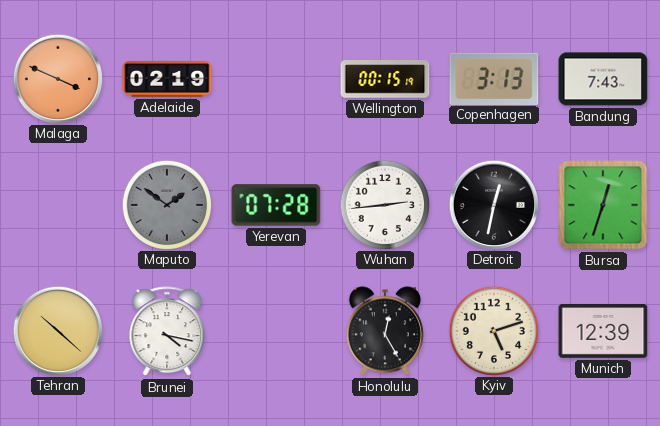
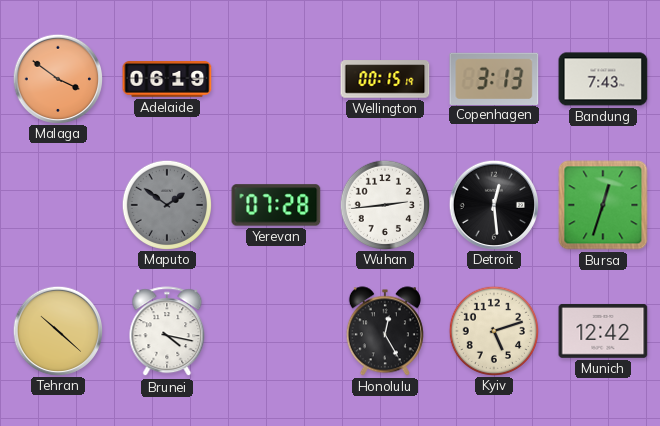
Malaga: 3:49 -> 3:51 (57, 78)
Adelaide: 02:19 -> 06:19 (167, 79)
Detroit: 12:32 -> 12:29 (493, 204)
Munich: 12:39 -> 12:42 (603, 331)
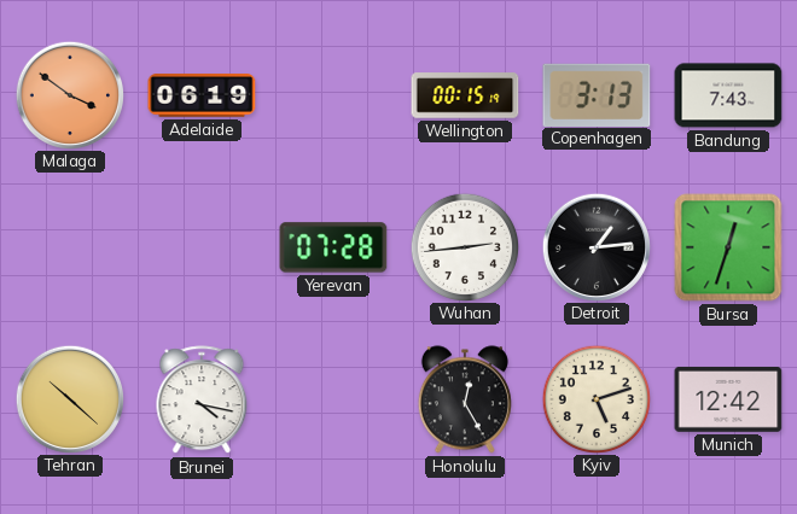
Maputo: 1:51 -> none (166, 204)
Detroit: 12:29 -> 1:14 (595, 246)
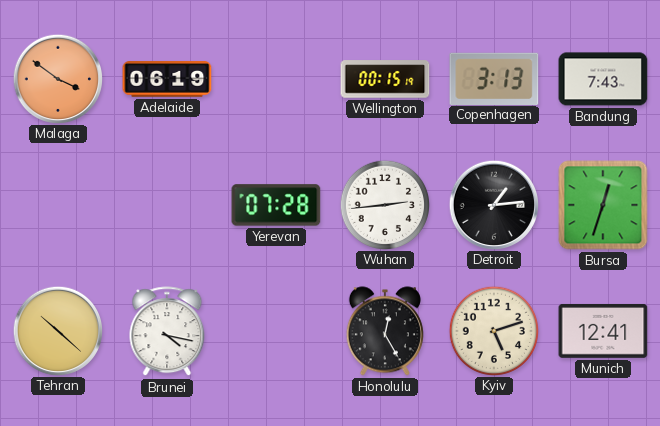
Munich: 12:42 -> 12:41 (603, 331)
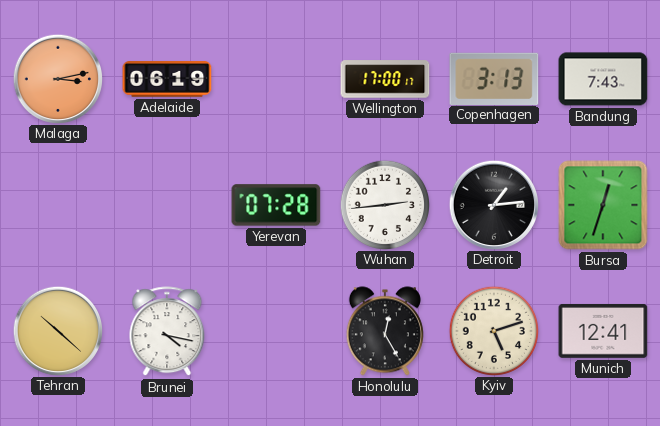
Malaga: 3:51 -> 3:13 (57, 78)
Wellington: 00:15 -> 17:00 (385, 79)
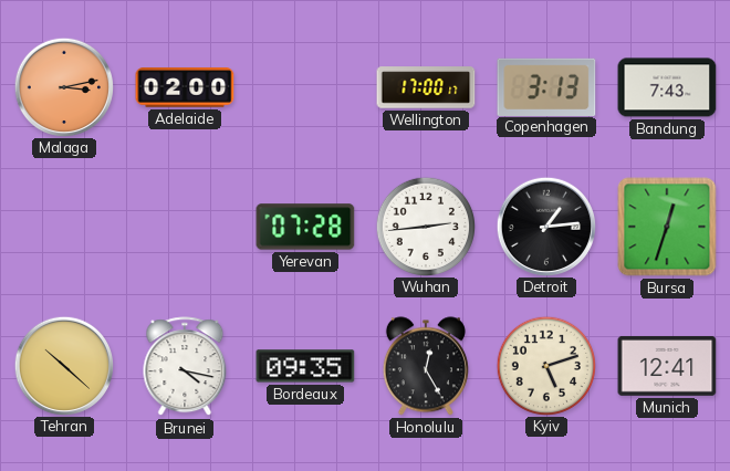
Adelaide: 06:19 -> 02:00 (185, 87)
Bordeaux: none -> 09:35 (305, 366)
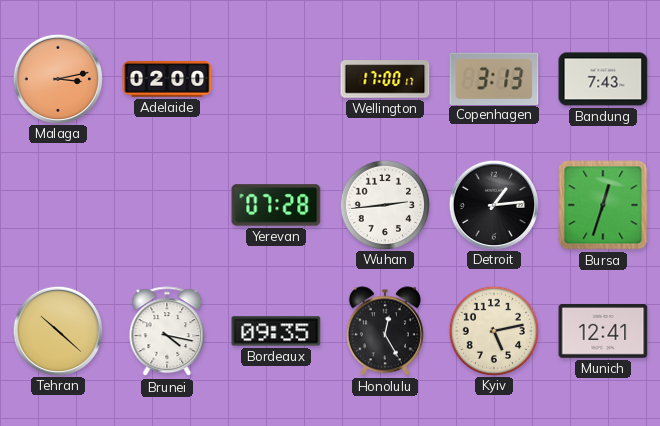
Kyiv: 5:12 -> 5:13 (493, 330)
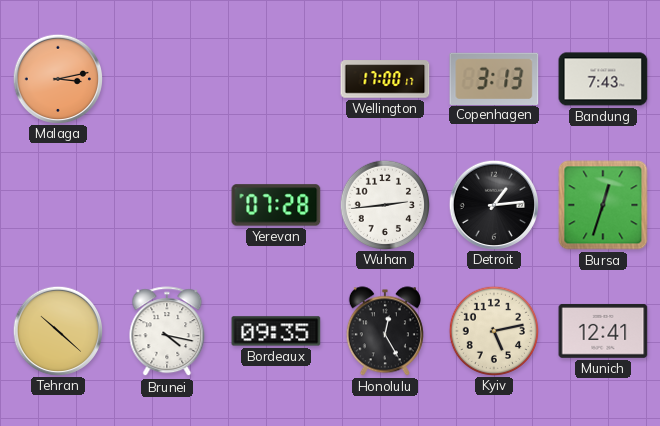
Adelaide: 02:00 -> none (167, 79)
